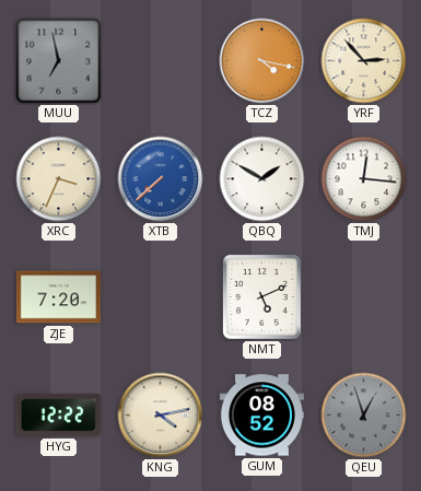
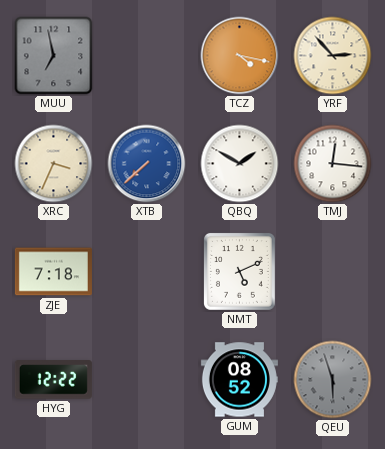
ZJE: 7:20 -> 7:18 (53, 272)
KNG: 4:13 -> none (161, 416)
QEU: 12:57 -> 5:57 (333, 380)
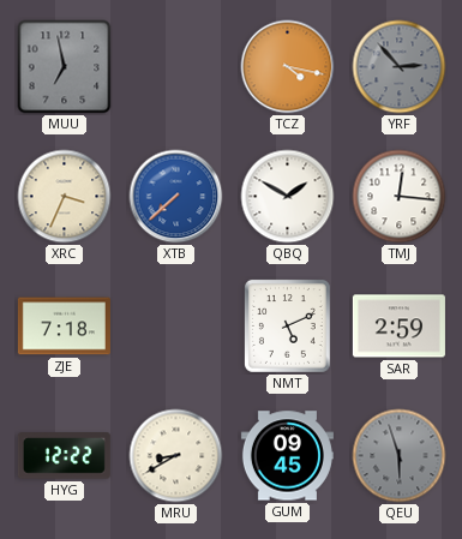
YRF dial: cream -> grey (400, 67)
SAR: none -> 2:59 (398, 327)
MRU: none -> 8:40 (176, 456)
GUM: 08:52 -> 09:45 (287, 456)
